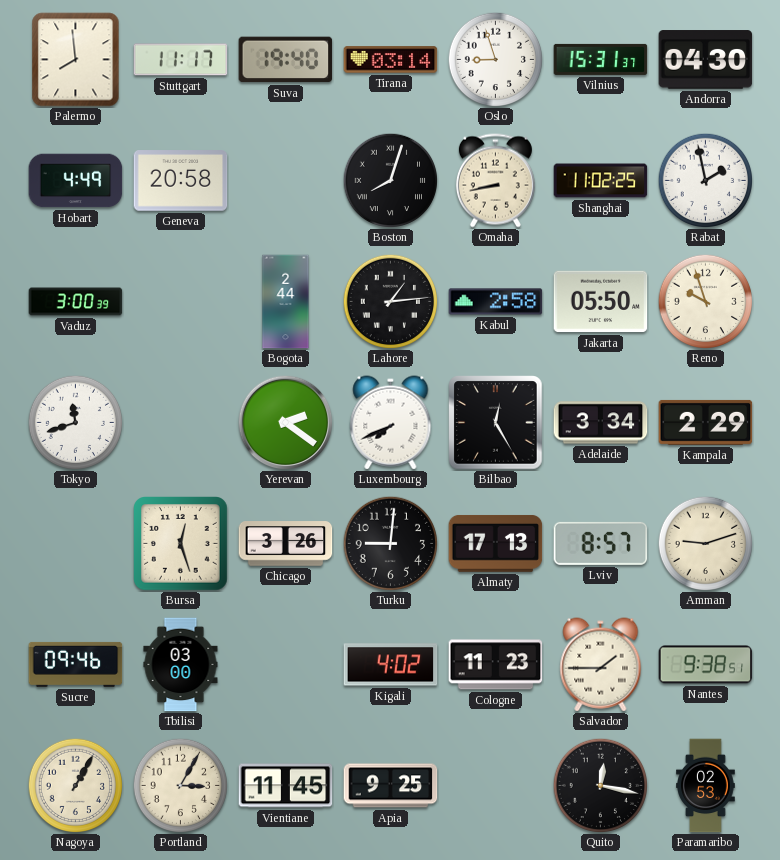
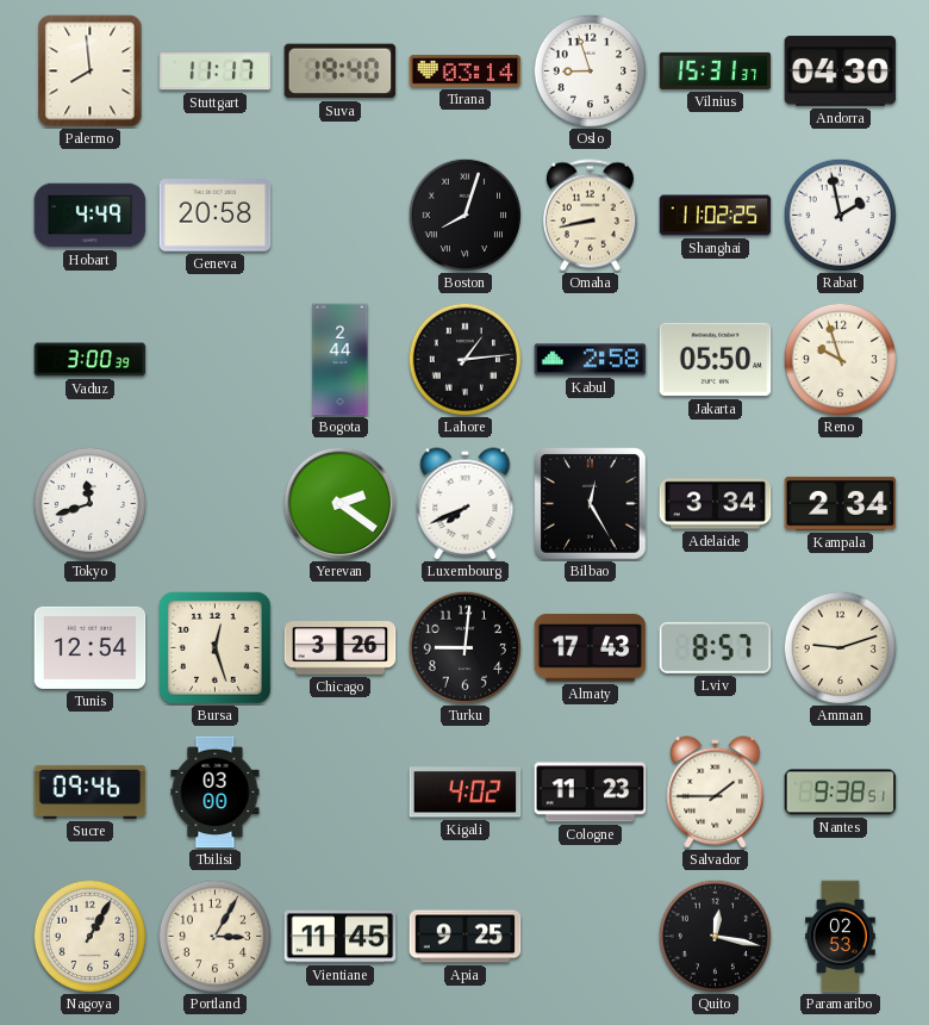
Kampala: 2:29 -> 2:34 (841, 503)
Tunis: none -> 12:54 (91, 647)
Almaty: 17:13 -> 17:43 (591, 647)
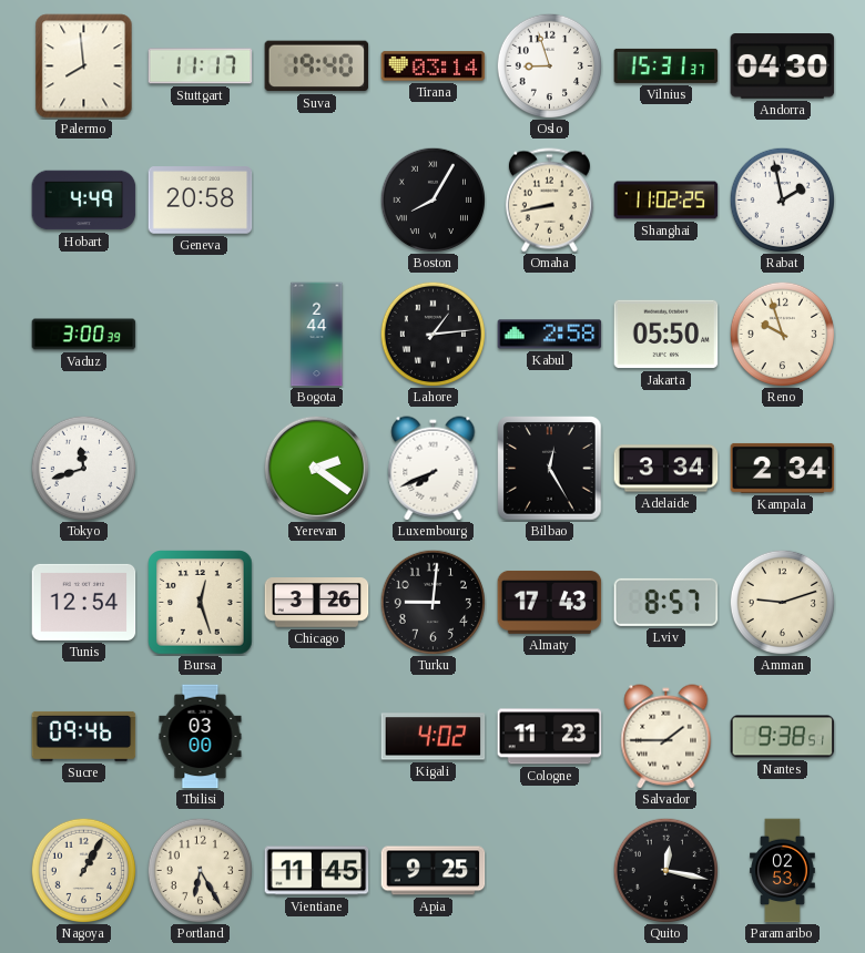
Boston: 8:03 -> 8:05 (432, 199)
Portland: 3:05 -> 6:25 (200, 870)
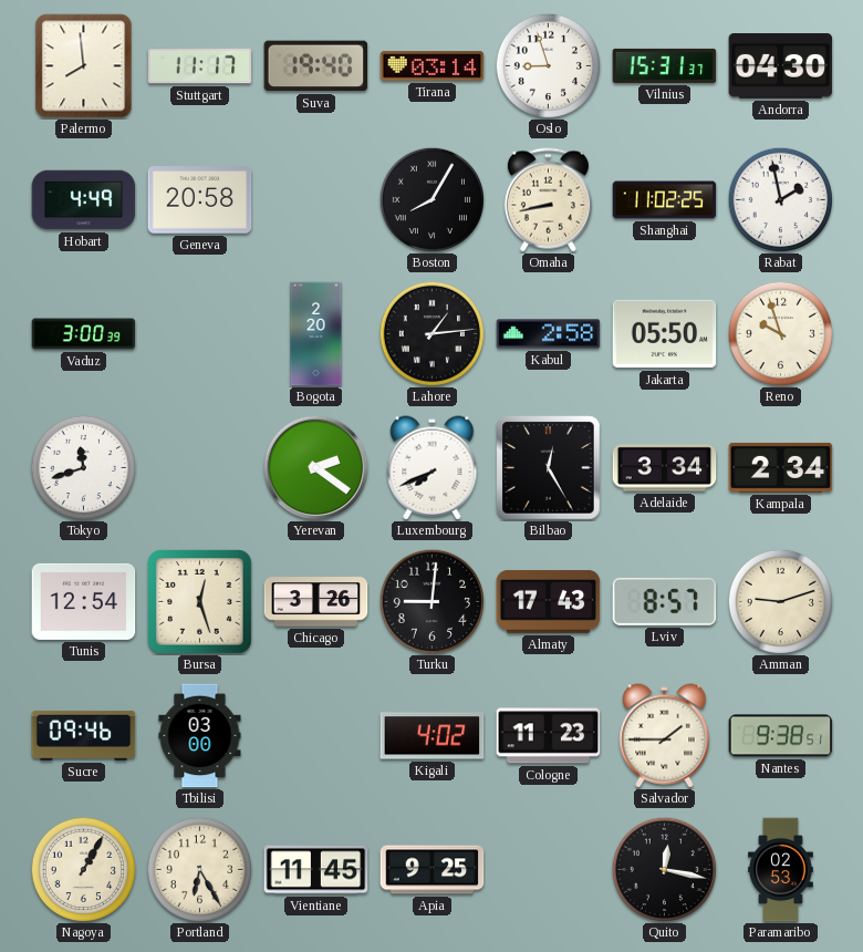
Bogota: 2:44 -> 2:20 (316, 334)
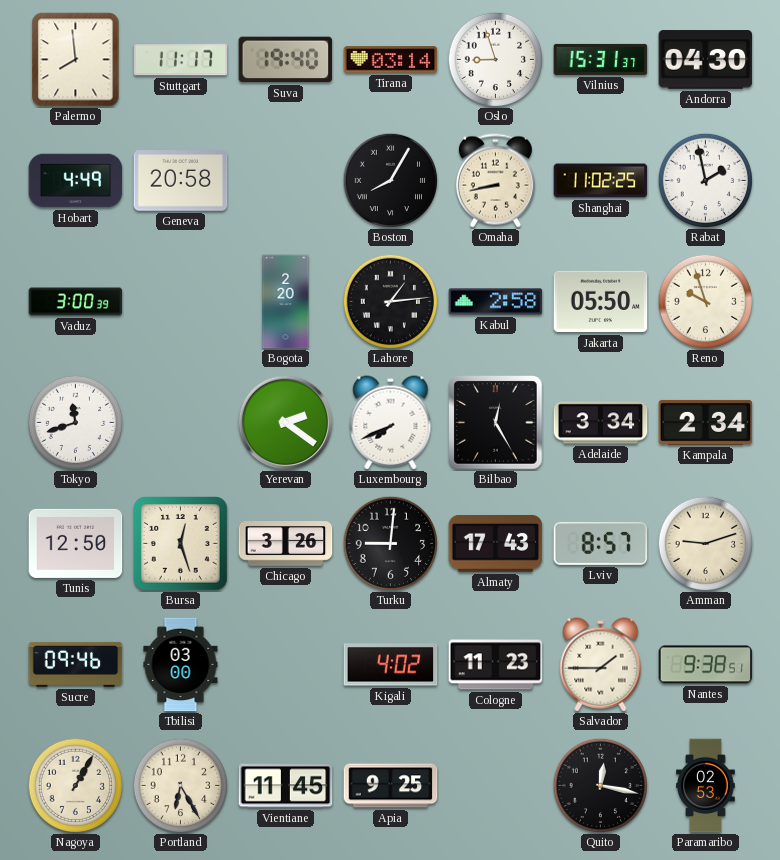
Tunis: 12:54 -> 12:50 (76, 543)
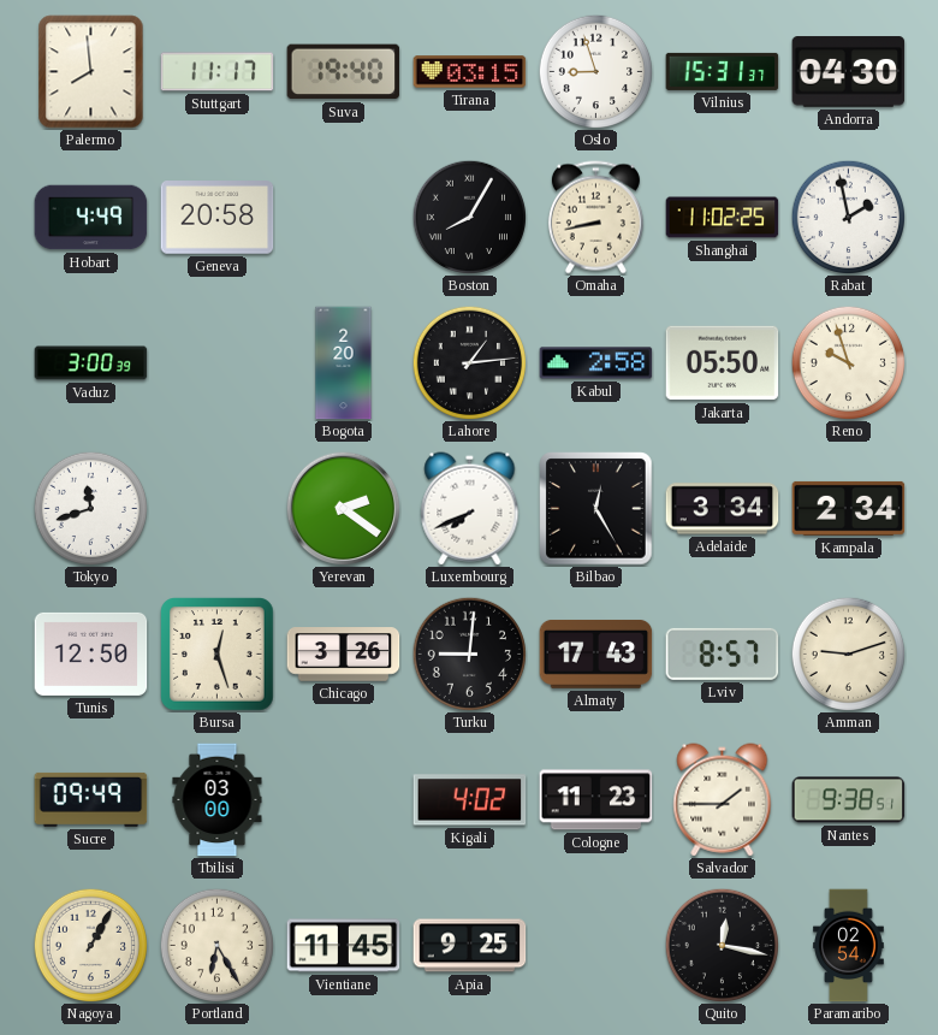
Tirana: 03:14 -> 03:15 (470, 72)
Sucre: 09:46 -> 09:49 (91, 799)
Paramaribo: 02:53 -> 02:54 (849, 946)
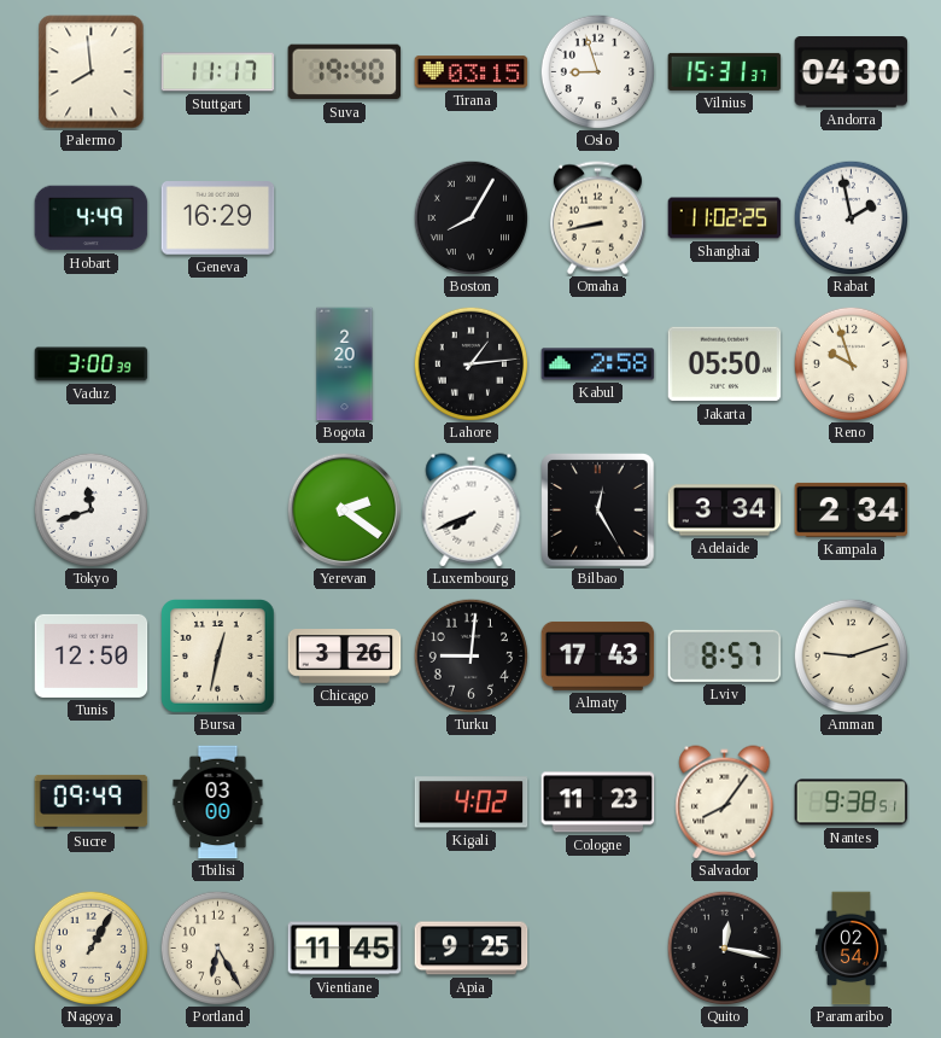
Geneva: 20:58 -> 16:29 (218, 218)
Bursa: 12:27 -> 12:32 (218, 657)
Salvador: 1:45 -> 8:06 (725, 803)
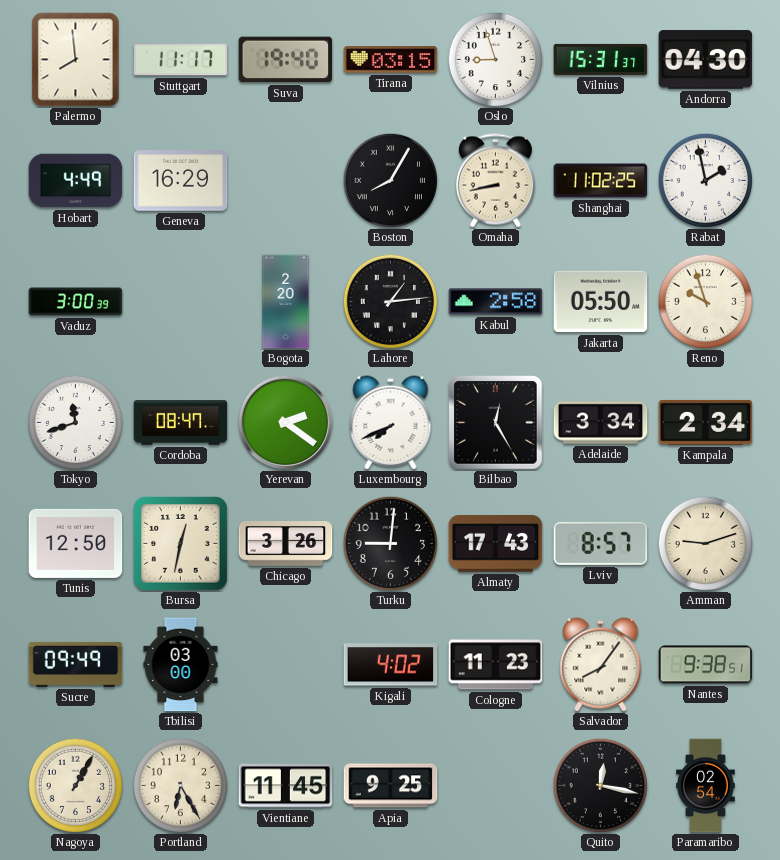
Cordoba: none -> 08:47 (181, 423)
